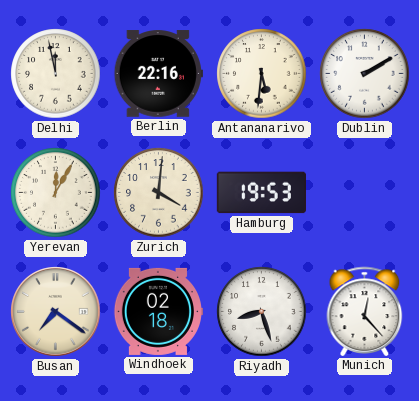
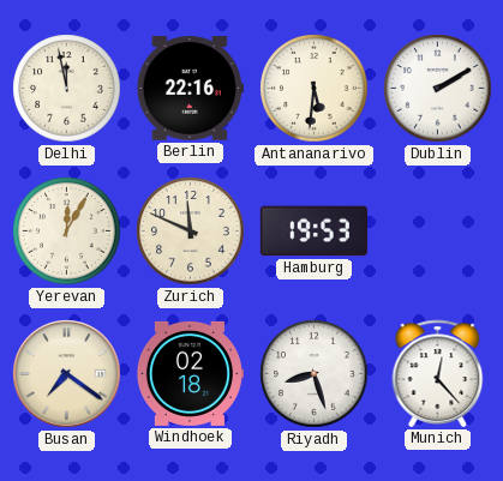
Zurich: 4:01 -> 11:49 (191, 232)
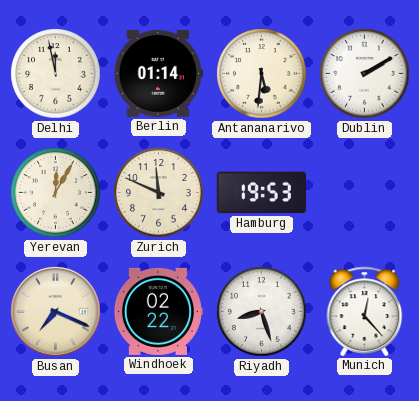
Berlin: 22:16 -> 01:14 (158, 74)
Busan: 7:21 -> 7:19 (56, 312)
Windhoek: 02:18 -> 02:22 (158, 311)
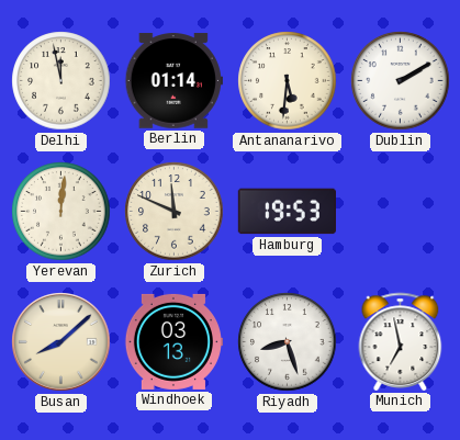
Yerevan: 12:05 -> 12:01 (61, 212)
Busan: 7:19 -> 8:08 (61, 342)
Windhoek: 02:22 -> 03:13 (173, 341)
Munich: 12:23 -> 6:58 (401, 341)
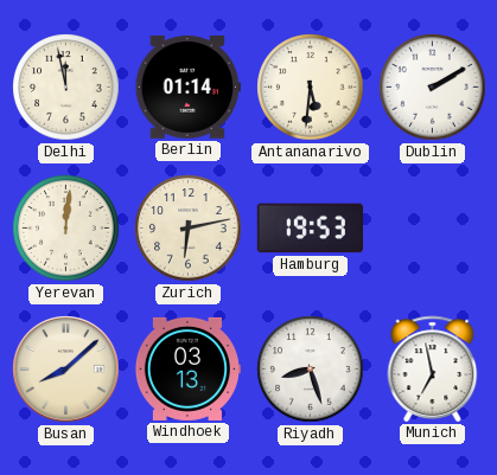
Zurich: 11:49 -> 6:13 (189, 229)
